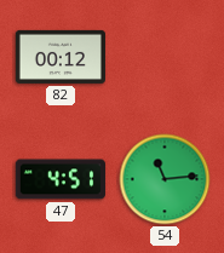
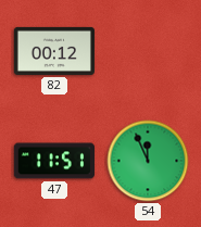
47: 4:51 -> 11:51 (54, 161)
54: 11:14 -> 11:56 (148, 161)
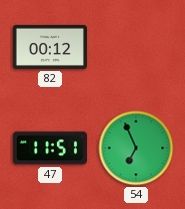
54: 11:56 -> 6:56 (136, 148)
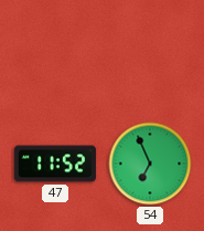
82: 00:12 -> none (50, 47)
47: 11:51 -> 11:52 (55, 164)
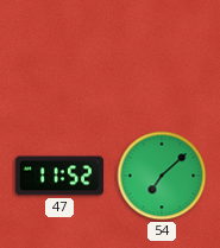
54: 6:56 -> 7:08 (162, 176)
